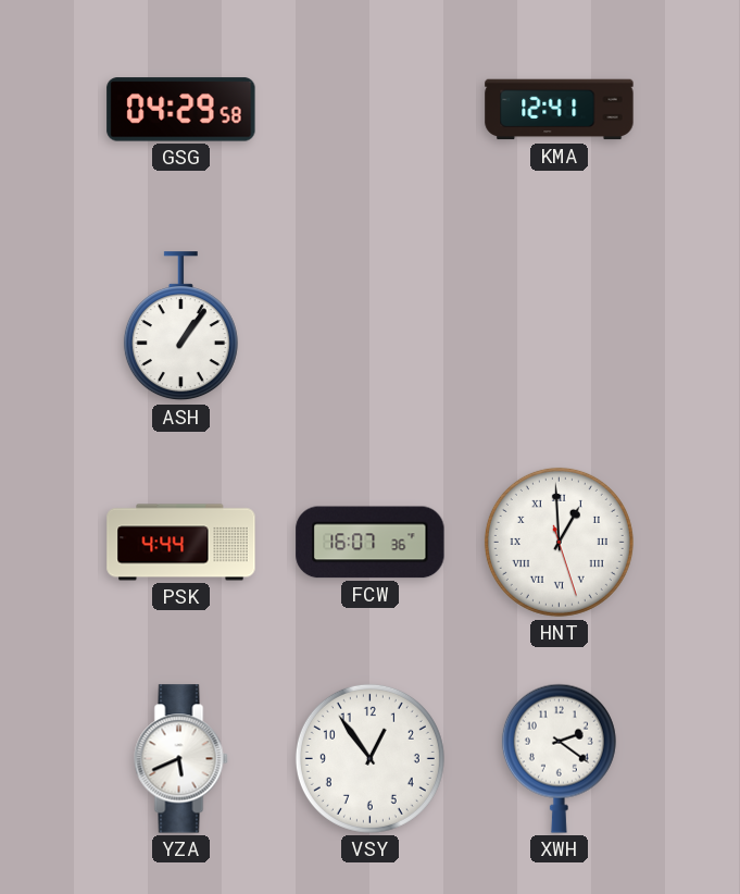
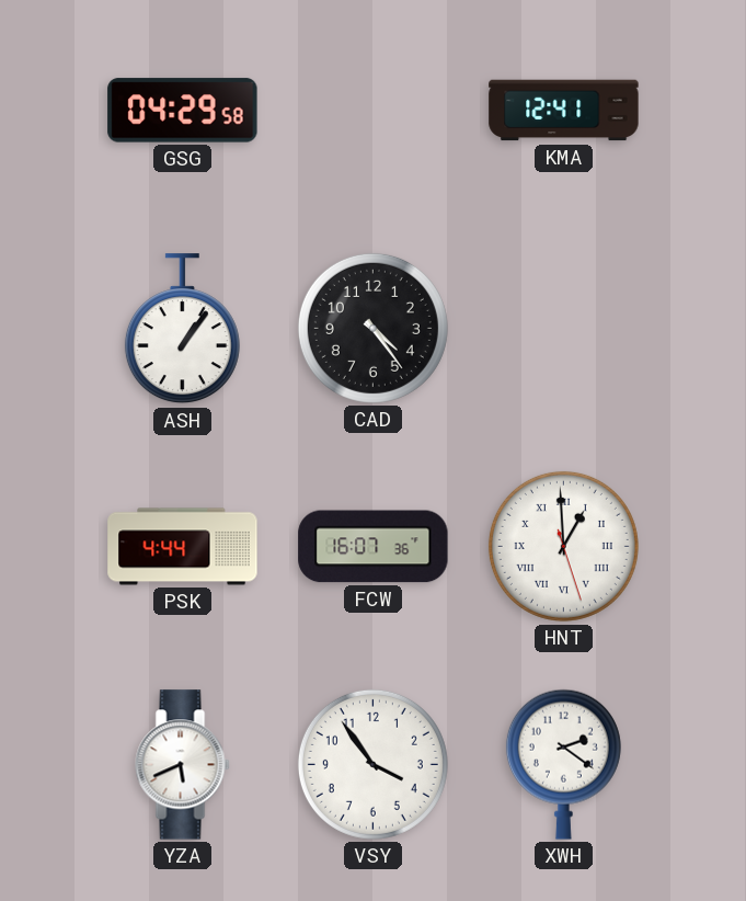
CAD: none -> 4:24 (372, 328)
VSY: 12:54 -> 3:54 (372, 764)
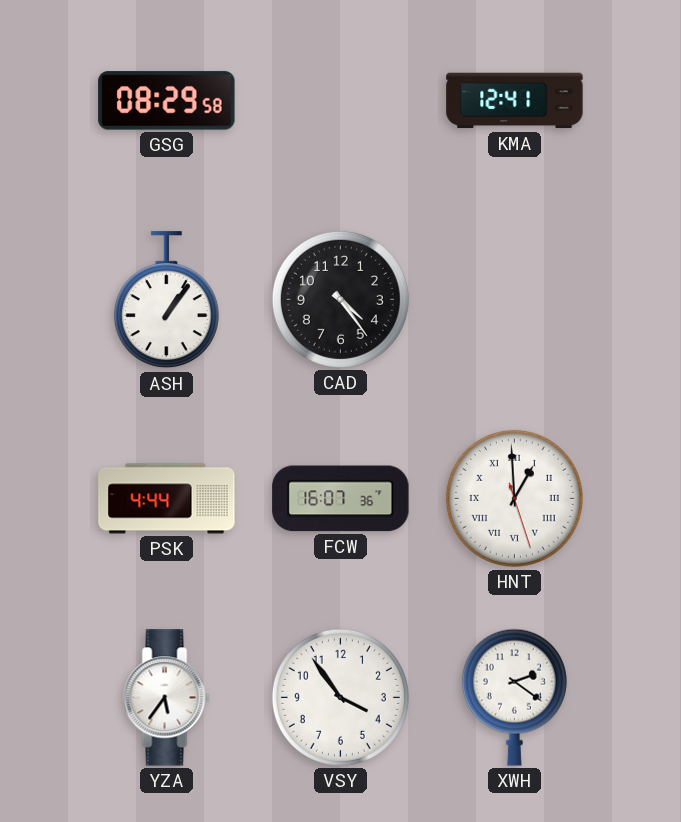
GSG: 04:29 -> 08:29 (167, 101)
YZA: 5:41 -> 5:36 (167, 698)
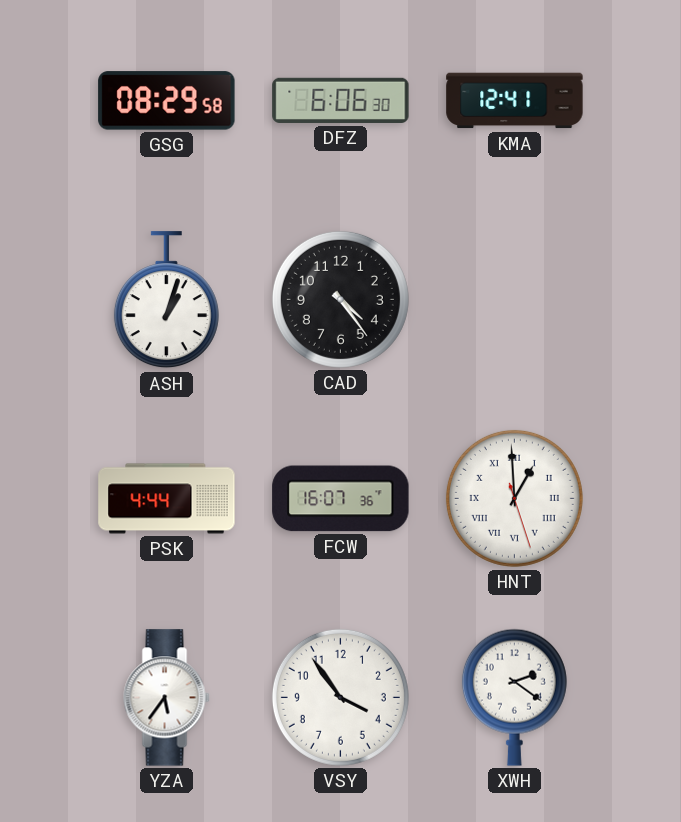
DFZ: none -> 6:06 (341, 100)
ASH: 1:06 -> 1:03 (166, 300)
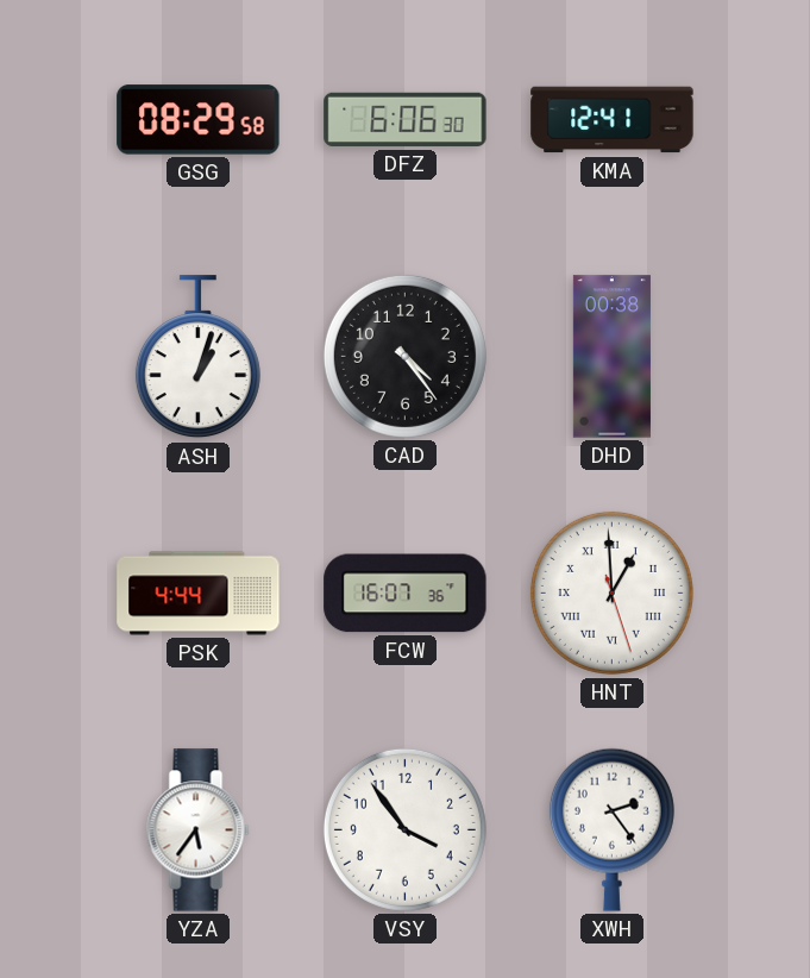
DHD: none -> 00:38 (611, 357)
XWH: 2:21 -> 2:24 (611, 829)
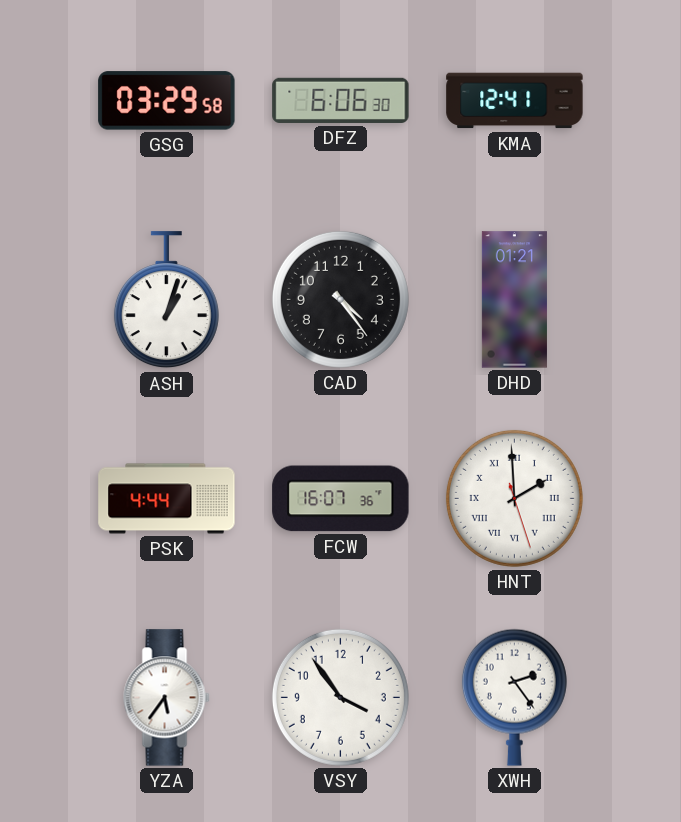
GSG: 08:29 -> 03:29 (167, 101)
DHD: 00:38 -> 01:21 (514, 300)
HNT: 12:59 -> 1:59 (514, 498)
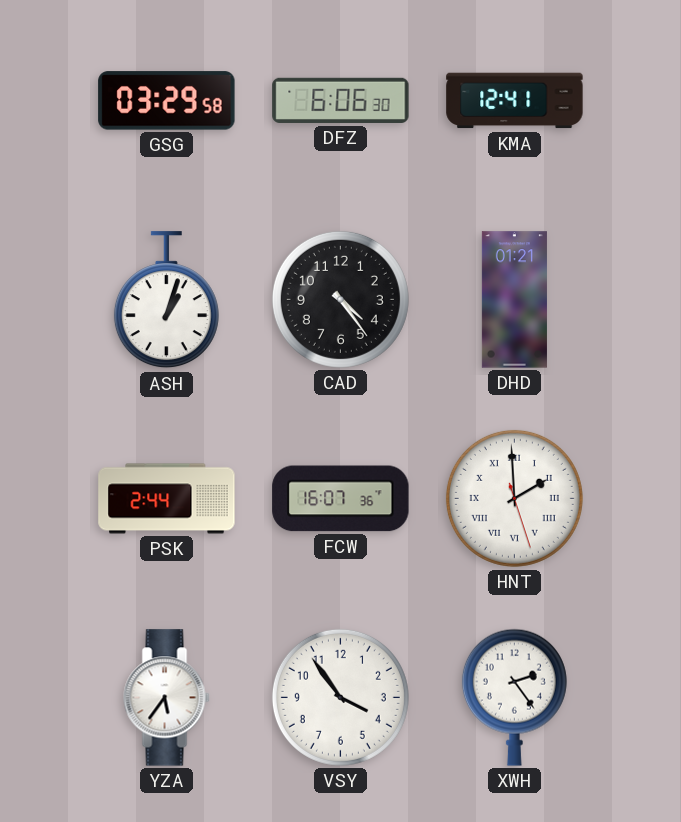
PSK: 4:44 -> 2:44 (167, 499)
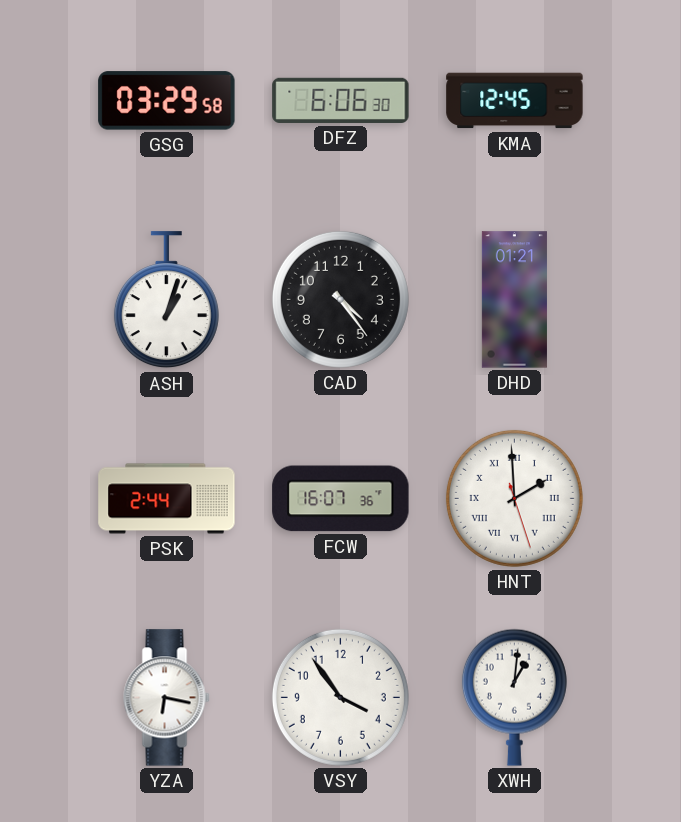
KMA: 12:41 -> 12:45 (515, 101)
YZA: 5:36 -> 6:17 (167, 698)
XWH: 2:24 -> 1:01 (514, 697)
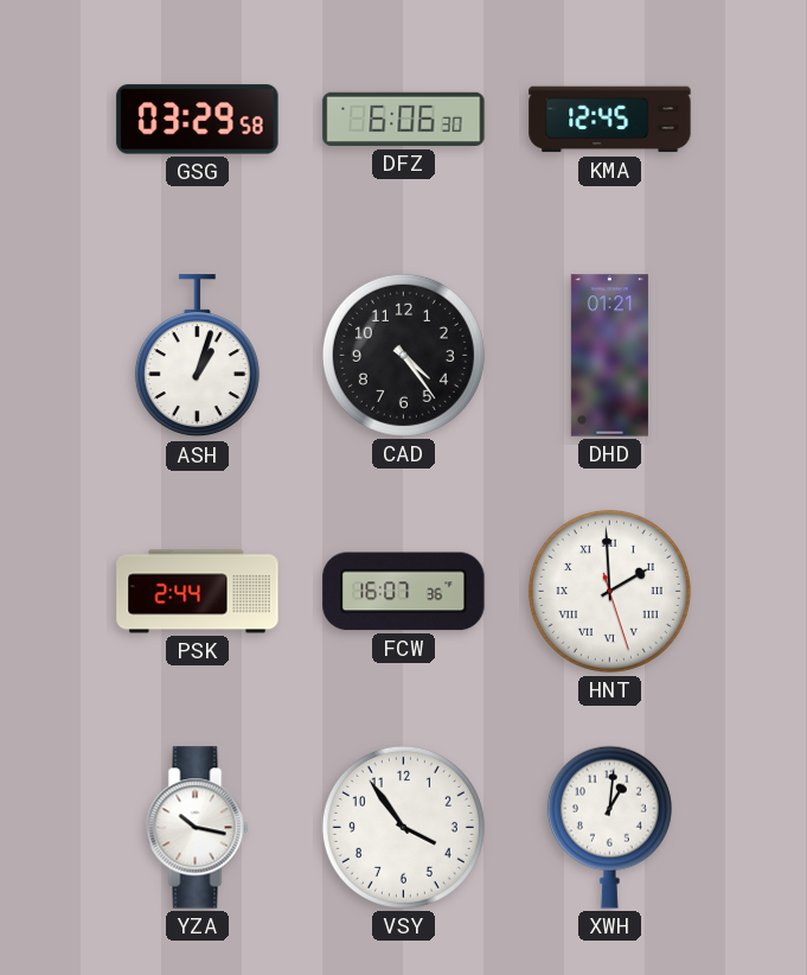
YZA: 6:17 -> 10:17 (198, 828)
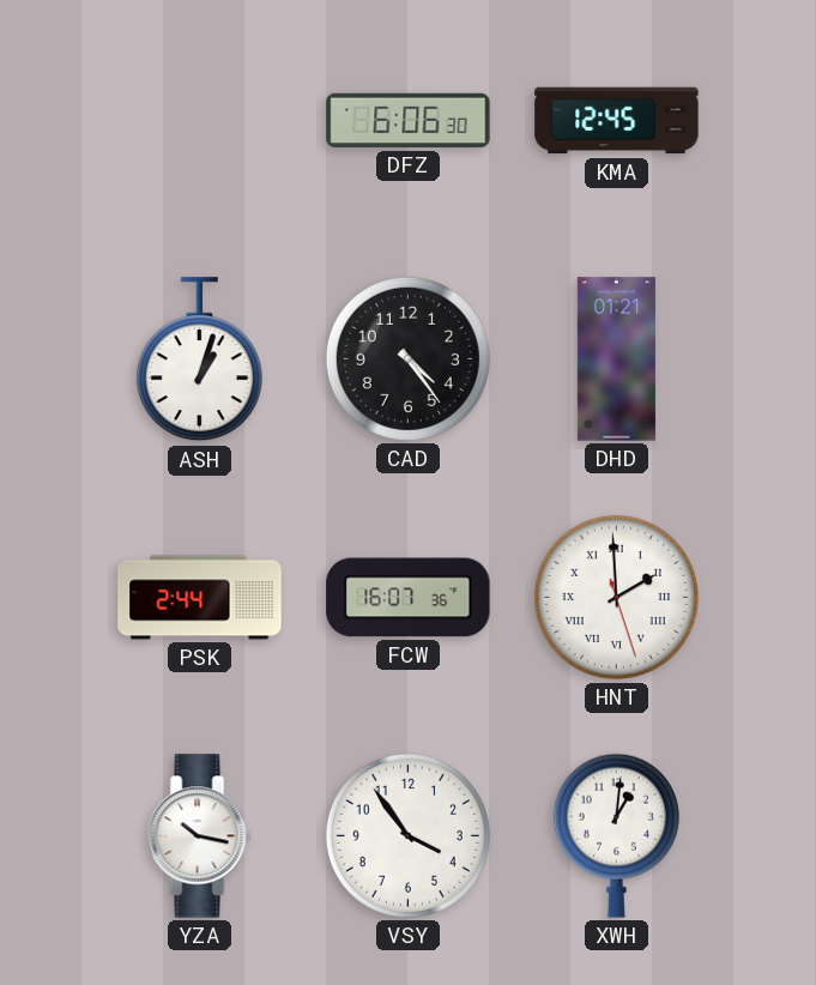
GSG: 03:29 -> none (198, 120)
